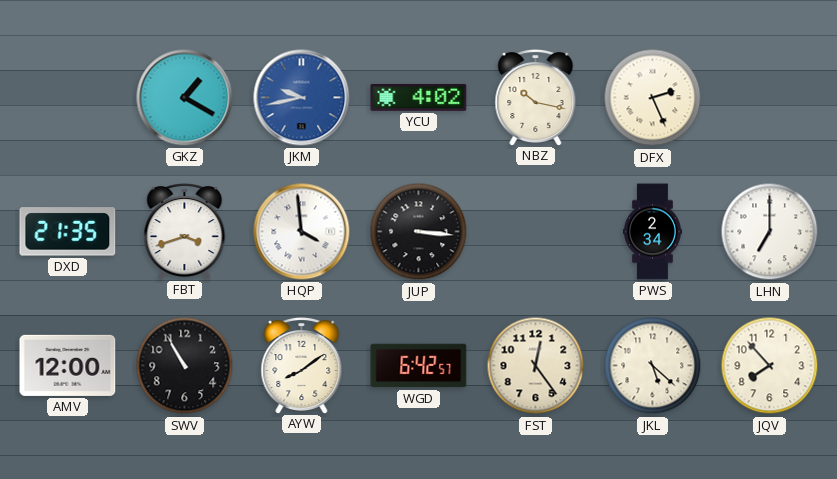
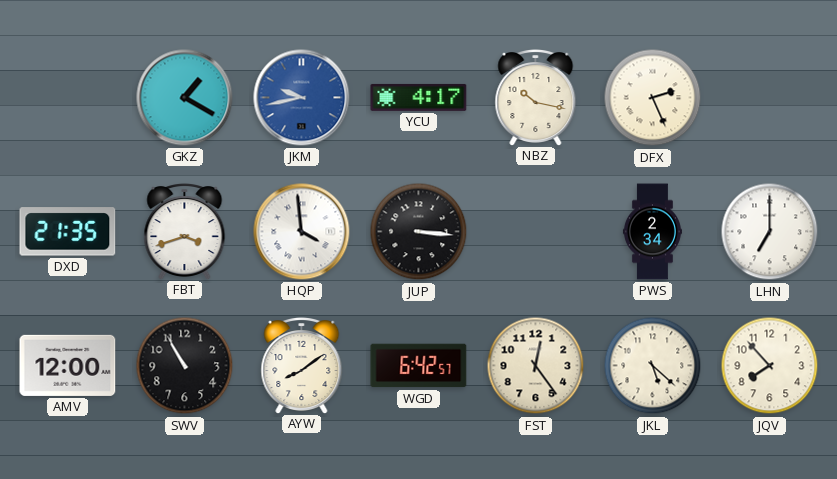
YCU: 4:02 -> 4:17 (419, 97)
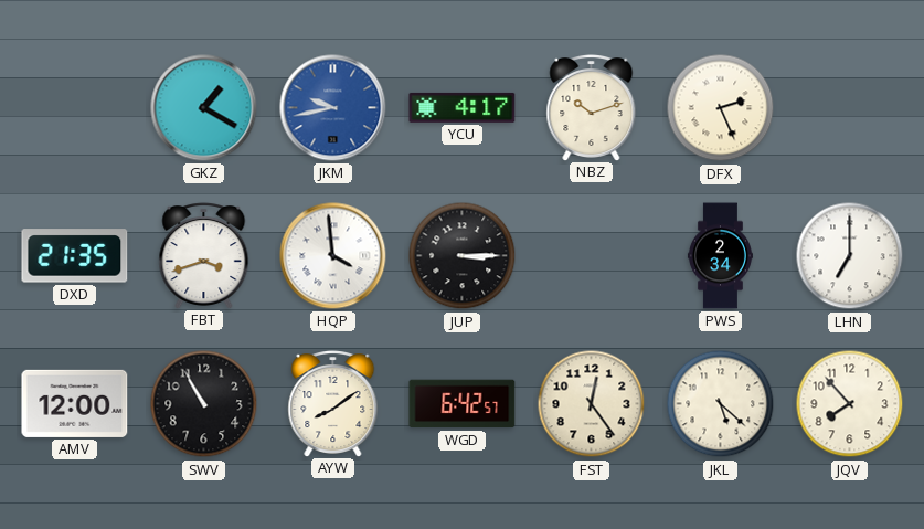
NBZ: 10:17 -> 10:12 (592, 108)
JUP: 3:16 -> 3:15 (463, 256)
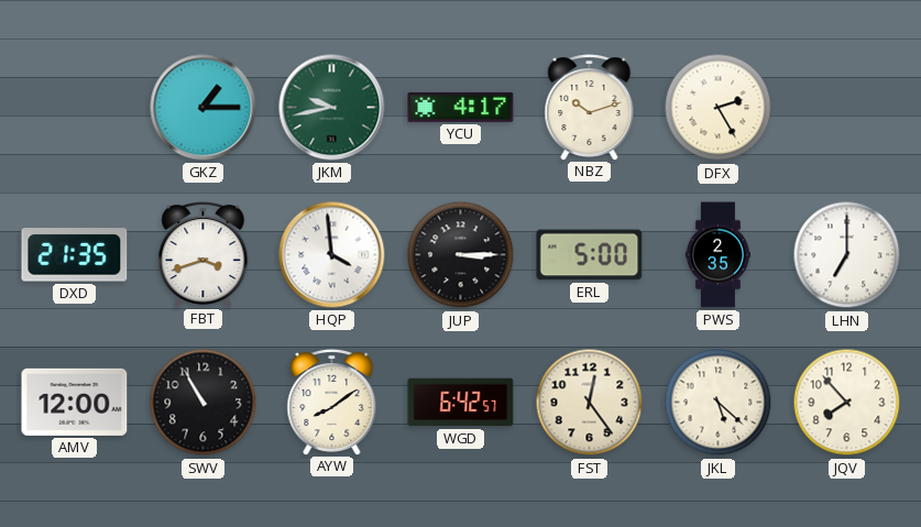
GKZ: 1:20 -> 1:15 (204, 108)
JKM dial: blue -> green (332, 108)
DFX: 2:26 -> 2:25 (719, 108)
ERL: none -> 5:00 (590, 255)
PWS: 2:34 -> 2:35 (717, 255)
